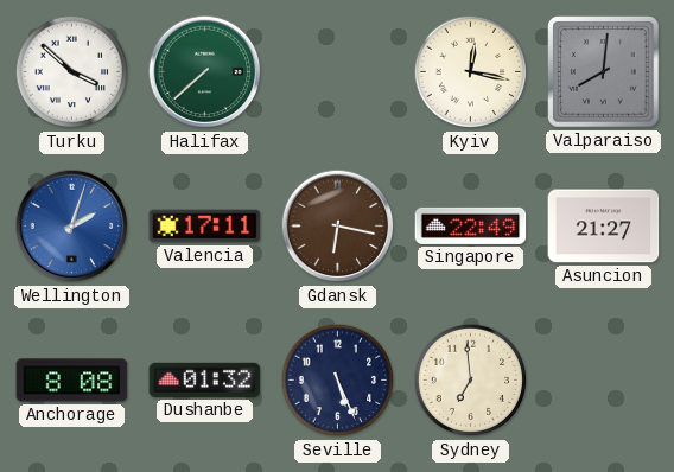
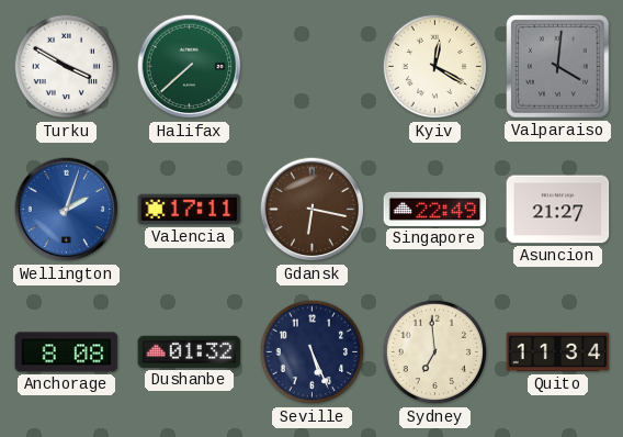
Turku: 3:52 -> 3:50 (67, 67)
Kyiv: 12:17 -> 12:20 (435, 67)
Valparaiso: 8:01 -> 4:01 (558, 67)
Quito: none -> 11:34 (558, 352)
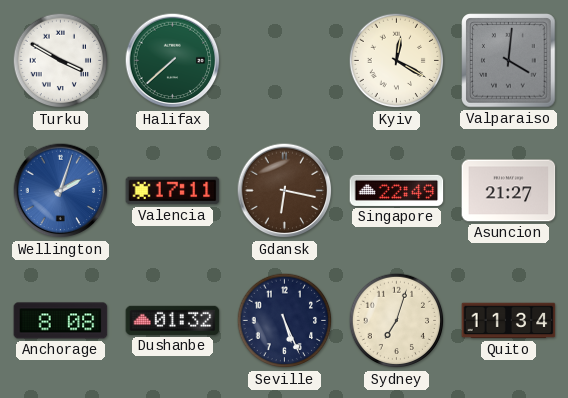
Sydney: 6:59 -> 7:03 (397, 321)
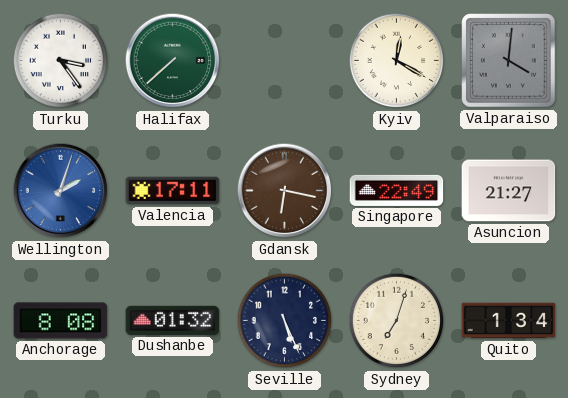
Turku: 3:50 -> 3:24 (61, 61)
Quito: 11:34 -> 1:34 (509, 321)
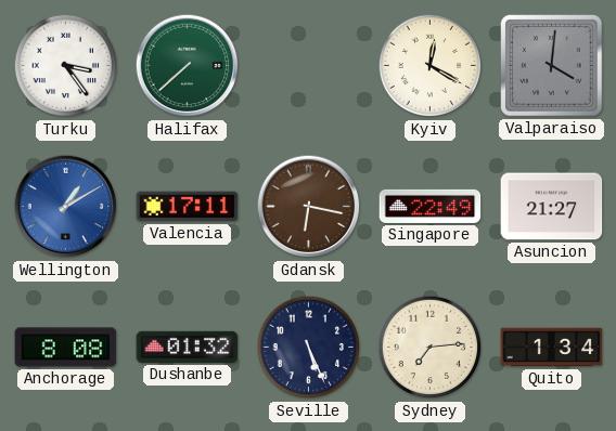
Wellington: 2:03 -> 1:10 (66, 207)
Sydney: 7:03 -> 7:14 (431, 348)
